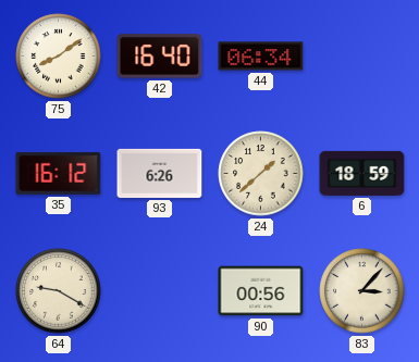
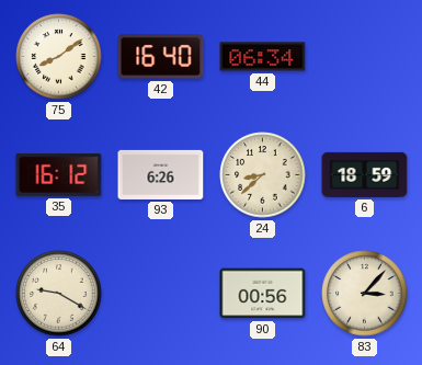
24: 1:38 -> 8:38 (263, 175)
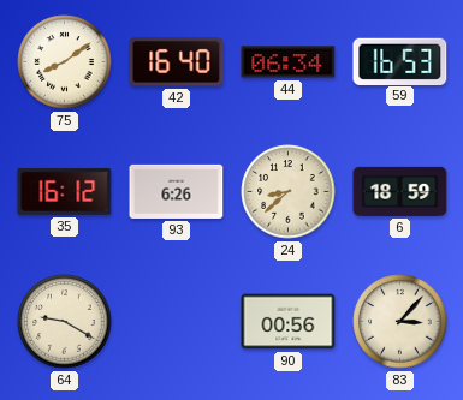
59: none -> 16:53 (400, 61)
